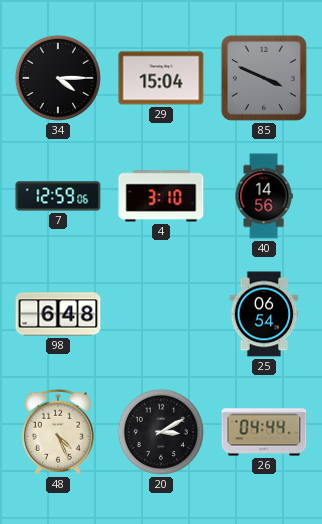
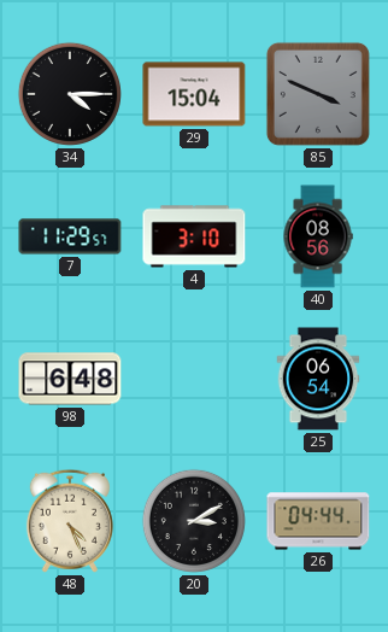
7: 12:59 -> 11:29 (70, 236)
40: 14:56 -> 08:56 (318, 236)
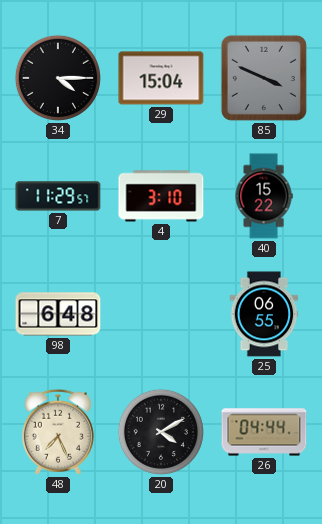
40: 08:56 -> 15:22 (264, 196)
25: 06:54 -> 06:55 (264, 314)
48: 4:26 -> 7:26 (58, 432)
20: 3:10 -> 4:10 (161, 432)
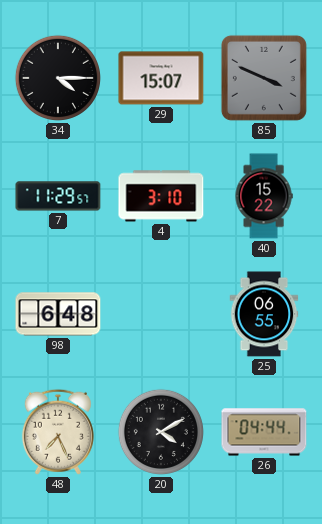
29: 15:04 -> 15:07 (161, 78)
